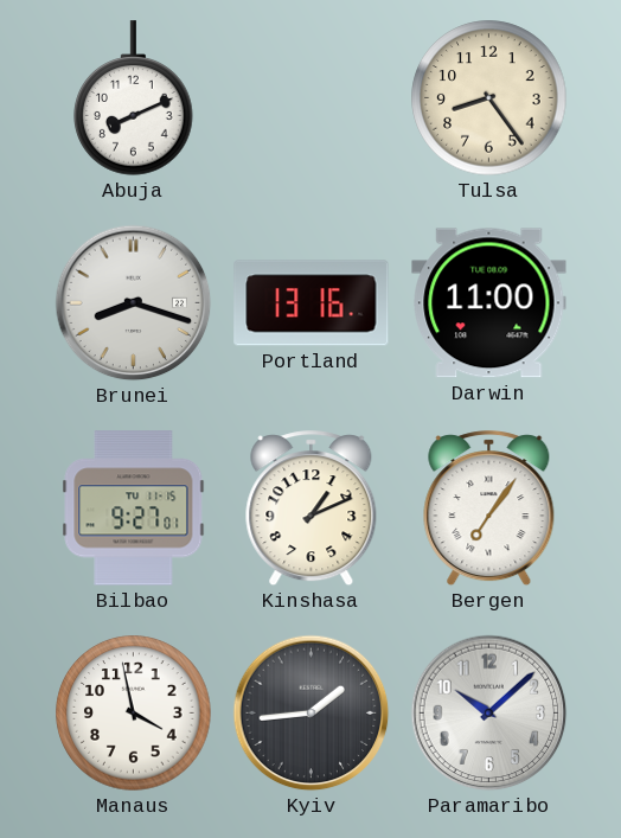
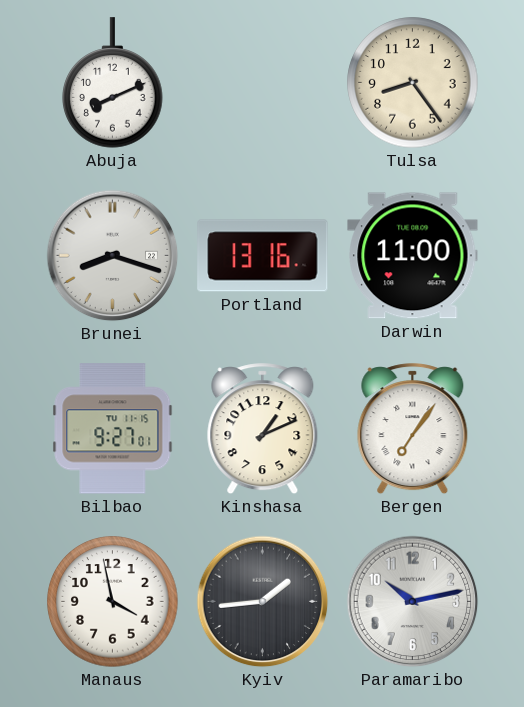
Paramaribo: 10:08 -> 10:13 (413, 602)
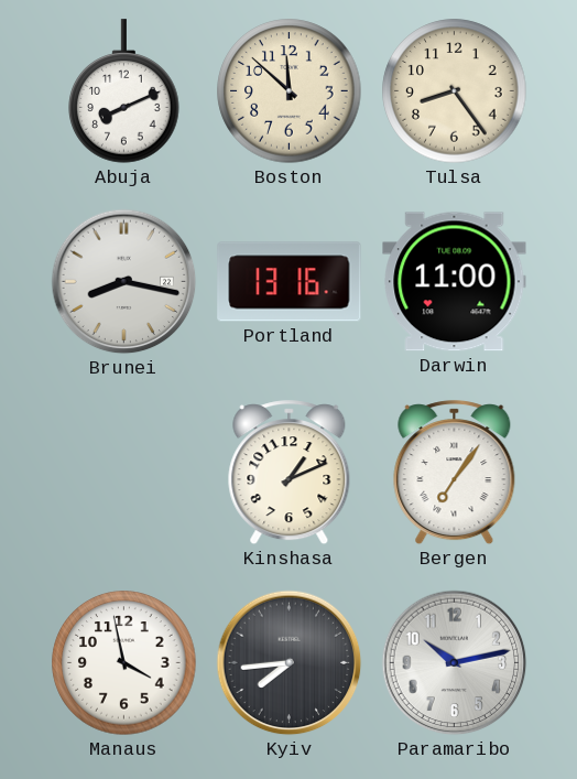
Boston: none -> 11:52 (290, 91)
Brunei: 8:18 -> 8:17 (124, 282)
Bilbao: 9:27 -> none (113, 429)
Kyiv: 1:44 -> 7:44 (290, 663)
